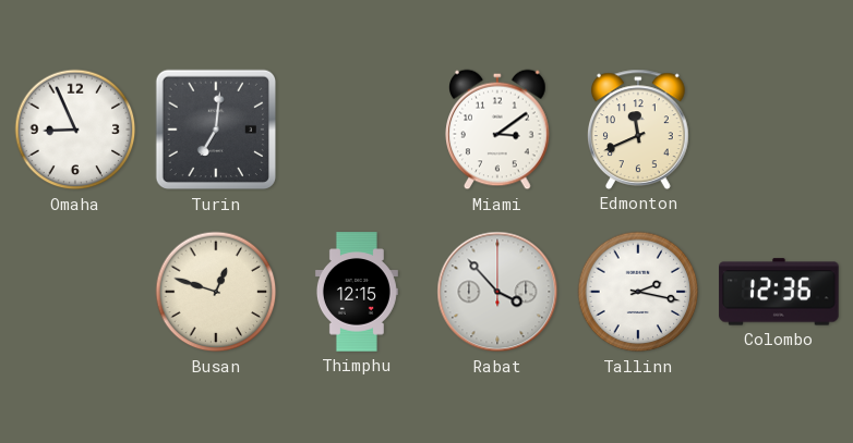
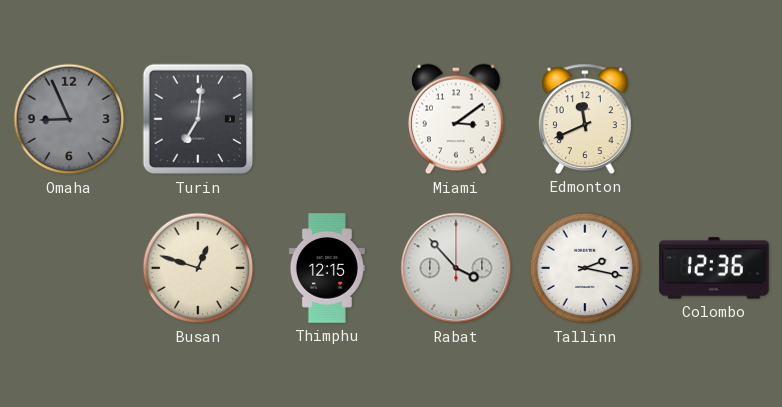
Omaha dial: white -> grey (69, 119)
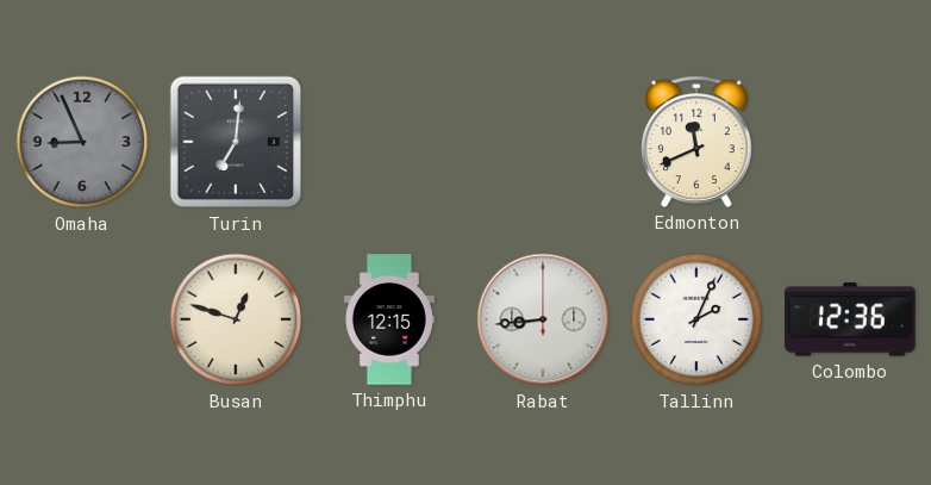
Miami: 3:09 -> none (457, 119)
Rabat: 3:53 -> 8:44 (543, 319)
Tallinn: 2:17 -> 2:04 (696, 319)
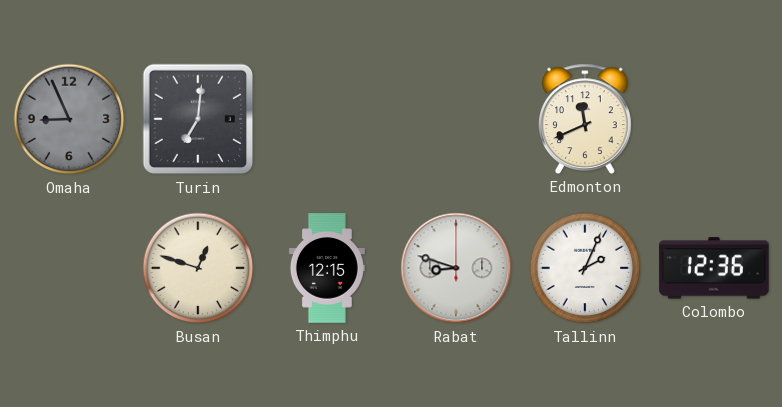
Rabat: 8:44 -> 8:48 (456, 268)
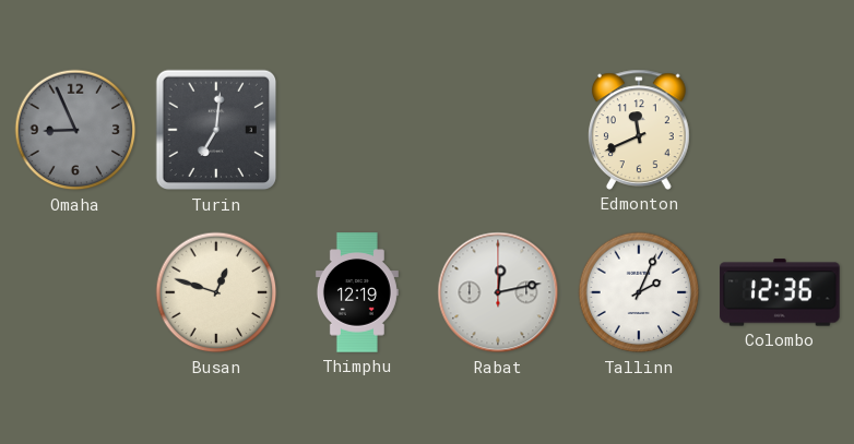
Thimphu: 12:15 -> 12:19 (357, 292)
Rabat: 8:48 -> 12:13 (498, 292)
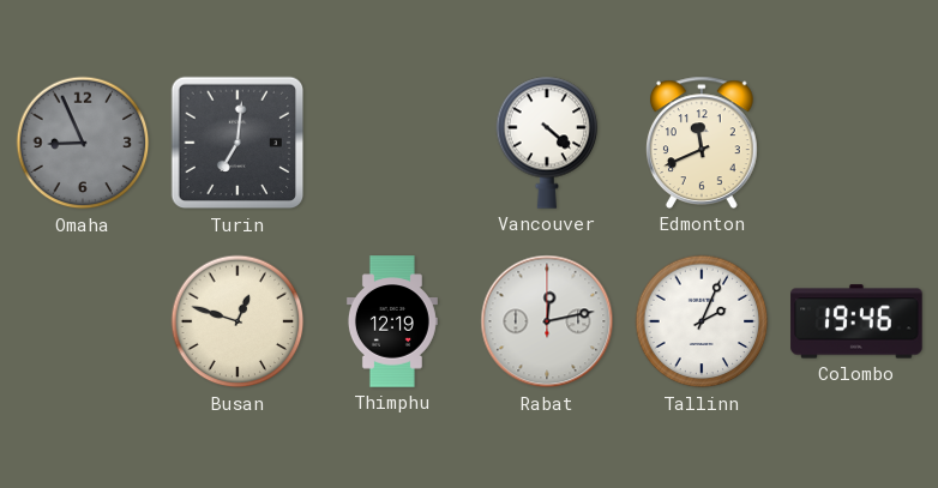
Vancouver: none -> 4:22 (547, 143)
Colombo: 12:36 -> 19:46 (856, 321)
